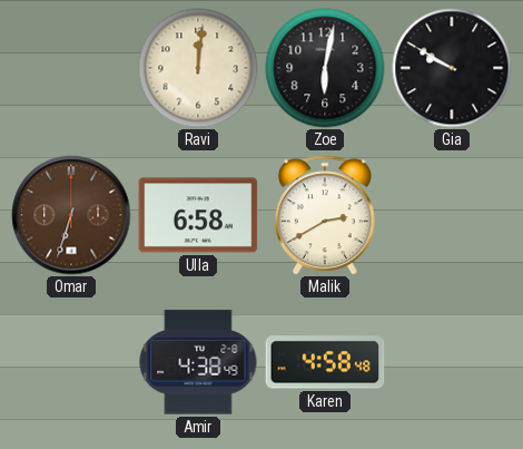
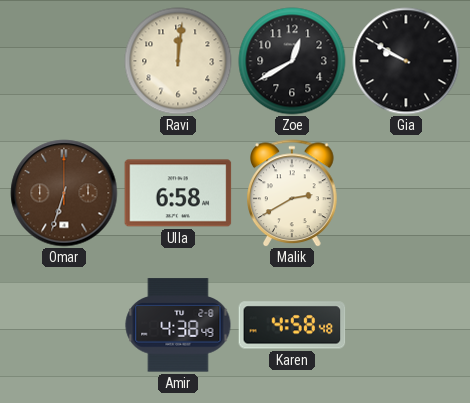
Zoe: 6:02 -> 12:40 (292, 61)
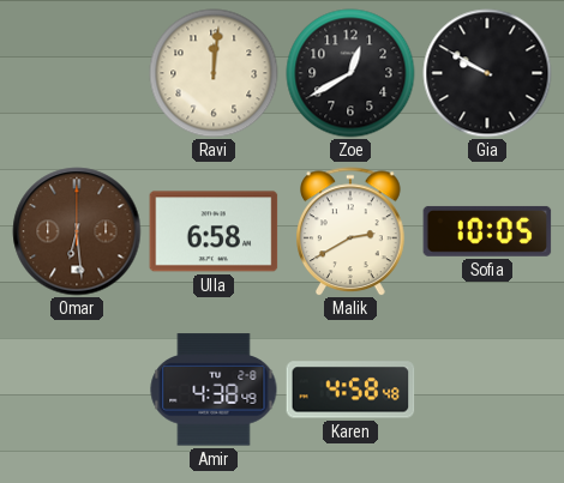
Omar: 6:33 -> 6:29 (77, 231)
Sofia: none -> 10:05 (487, 231)
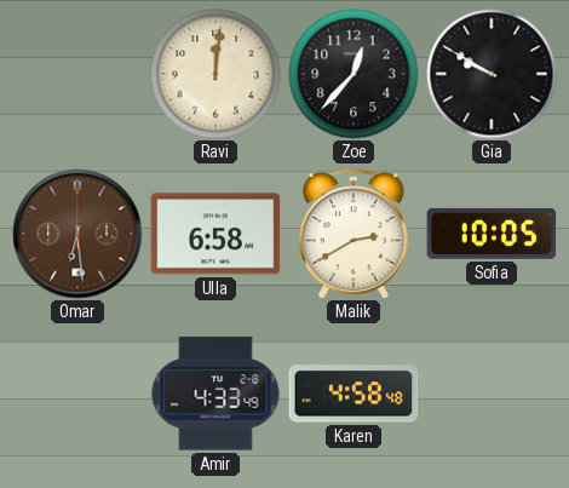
Zoe: 12:40 -> 12:37 (354, 74)
Amir: 4:38 -> 4:33 (215, 394)
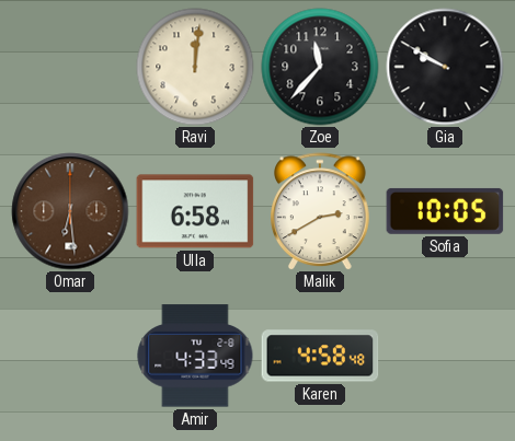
Zoe: 12:37 -> 11:37 (320, 67)
